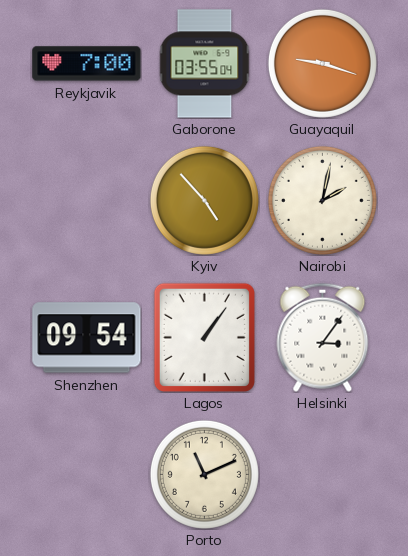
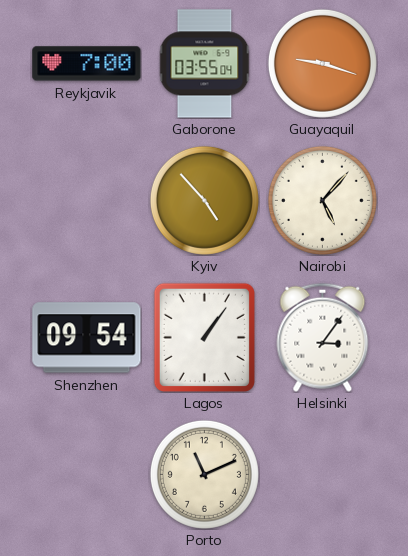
Nairobi: 2:02 -> 5:07 (322, 200)
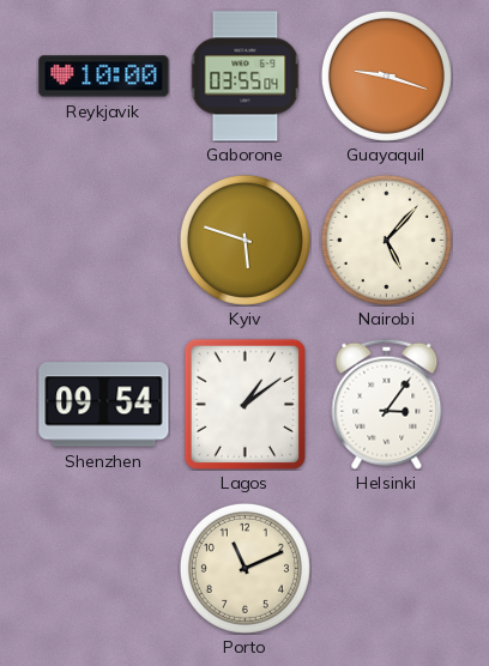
Reykjavik: 7:00 -> 10:00 (104, 77)
Kyiv: 4:53 -> 5:48 (244, 240)
Lagos: 1:06 -> 1:09 (244, 404)
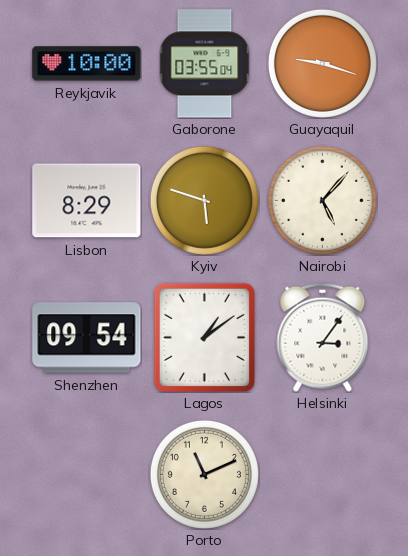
Lisbon: none -> 8:29 (87, 201)
